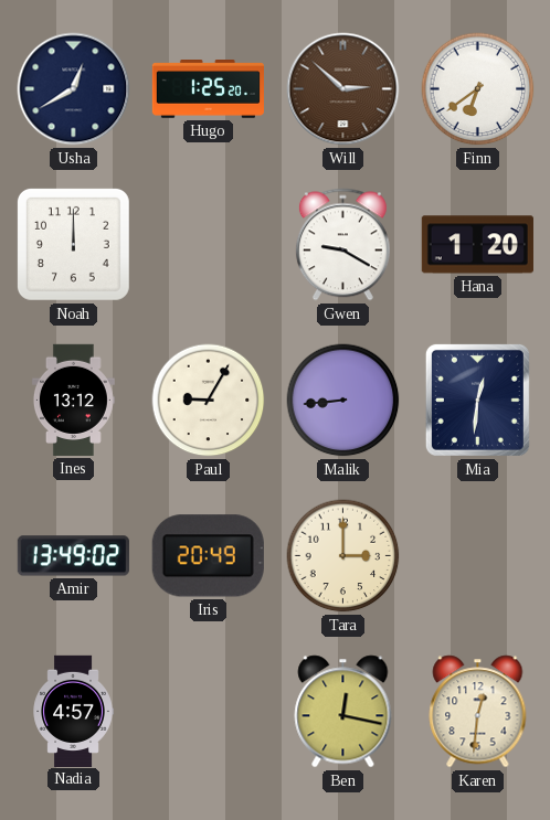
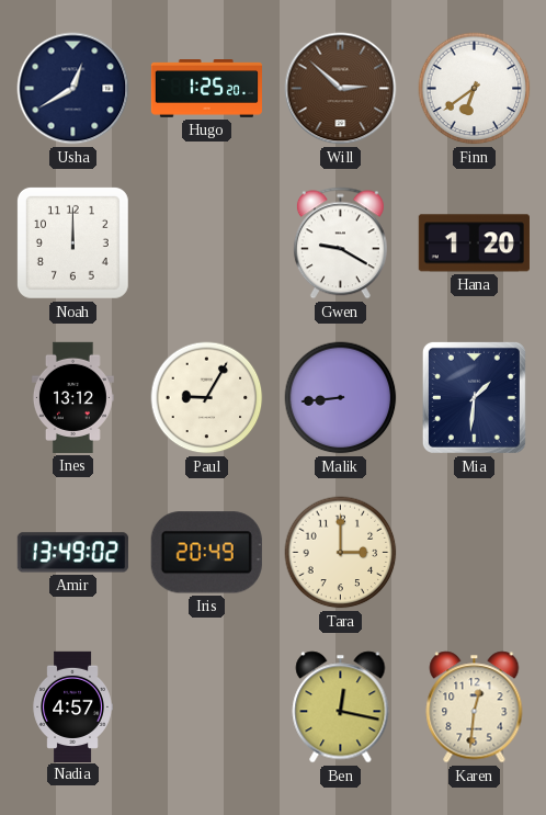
Mia: 12:31 -> 1:31 (474, 397)
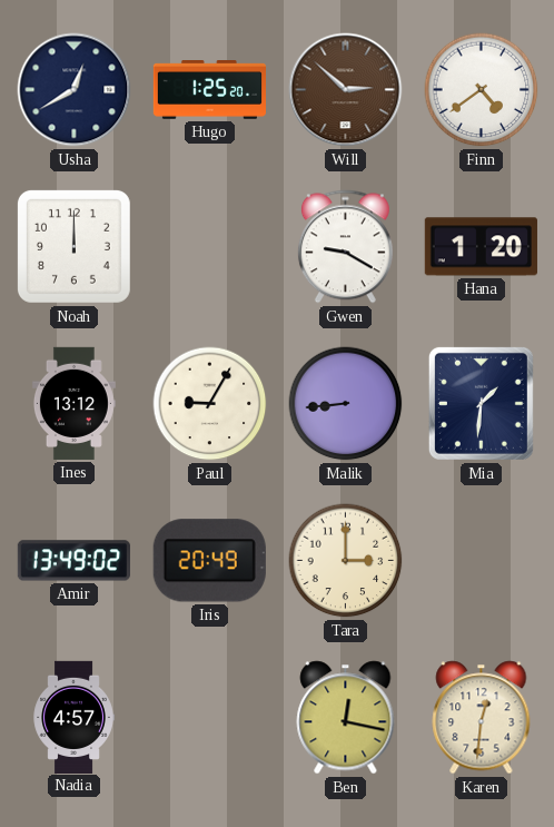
Finn: 6:39 -> 4:39 (482, 90)
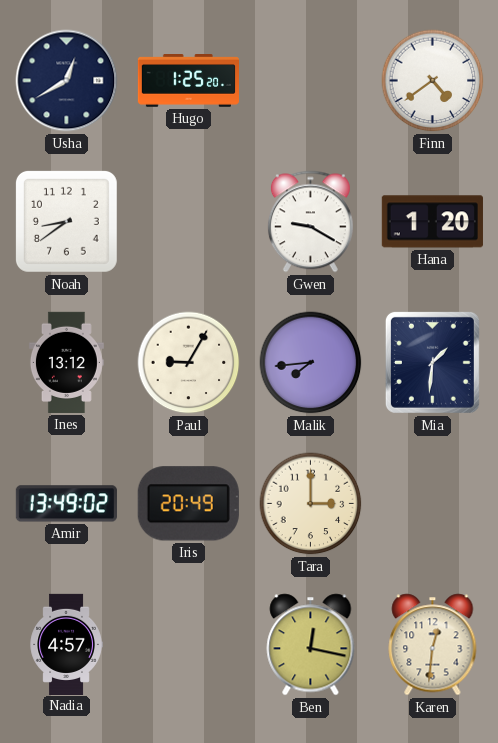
Will: 2:52 -> none (346, 90)
Noah: 12:00 -> 8:39 (66, 221)
Malik: 8:44 -> 7:44 (311, 363)
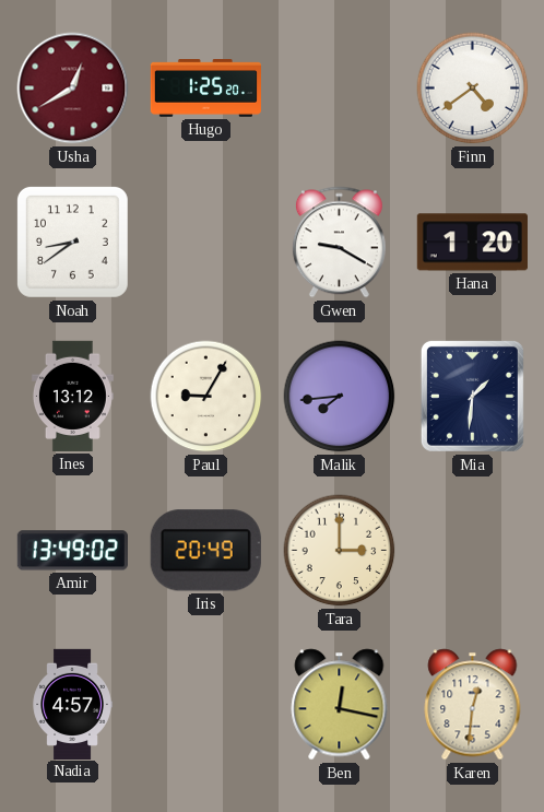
Usha dial: navy -> burgundy (73, 89)
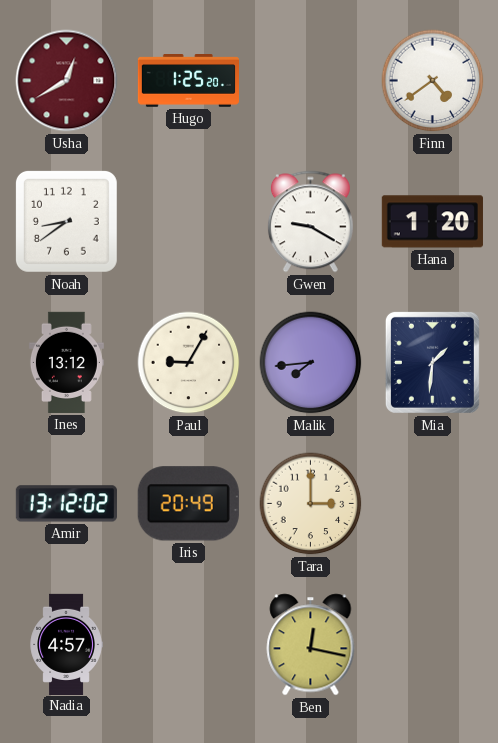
Amir: 13:49 -> 13:12 (66, 504)
Karen: 12:31 -> none (473, 705)
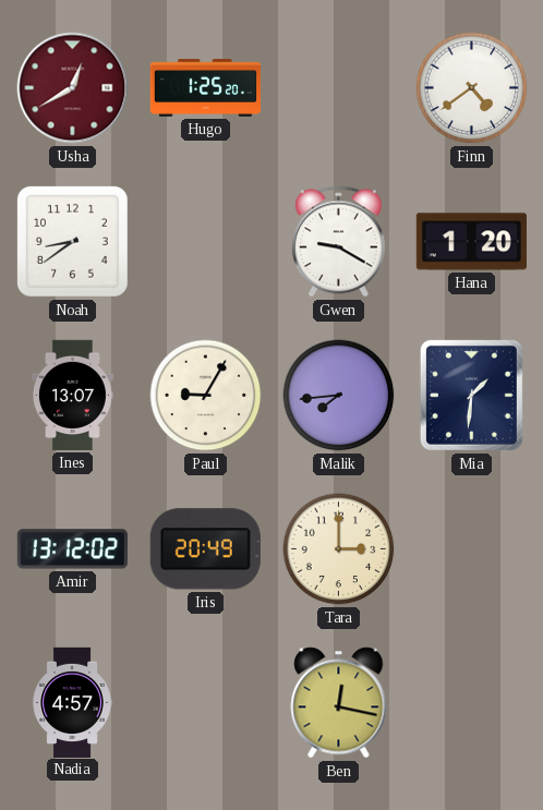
Ines: 13:12 -> 13:07 (72, 395)
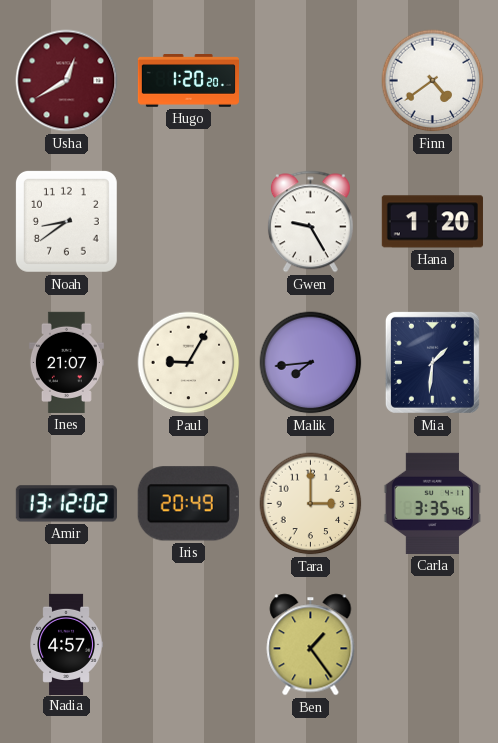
Hugo: 1:25 -> 1:20 (188, 81)
Gwen: 9:20 -> 9:25 (310, 222)
Ines: 13:07 -> 21:07 (66, 362)
Carla: none -> 3:35 (432, 503)
Ben: 12:17 -> 1:24 (311, 645)
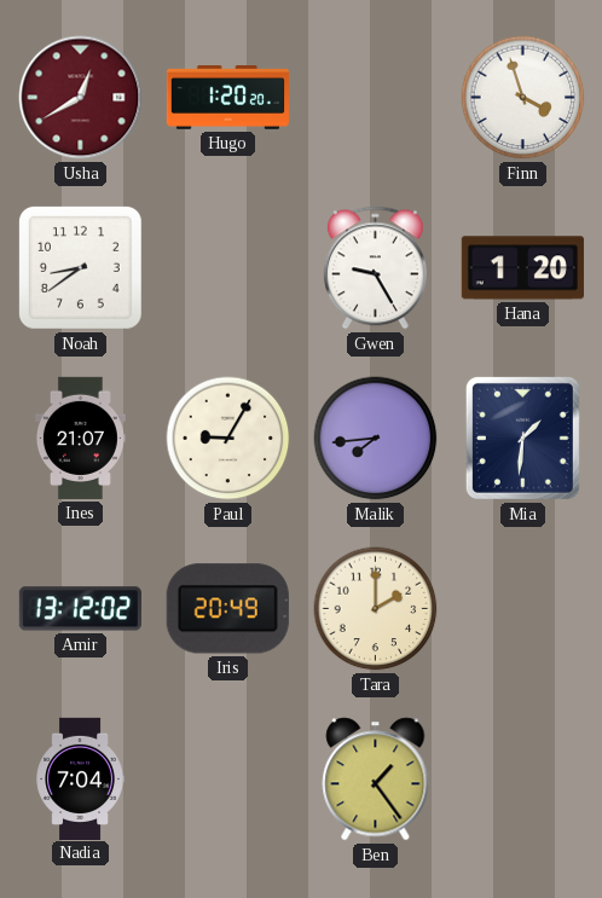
Finn: 4:39 -> 3:57 (523, 98)
Tara: 3:00 -> 2:00 (376, 609)
Carla: 3:35 -> none (432, 503)
Nadia: 4:57 -> 7:04 (80, 778)
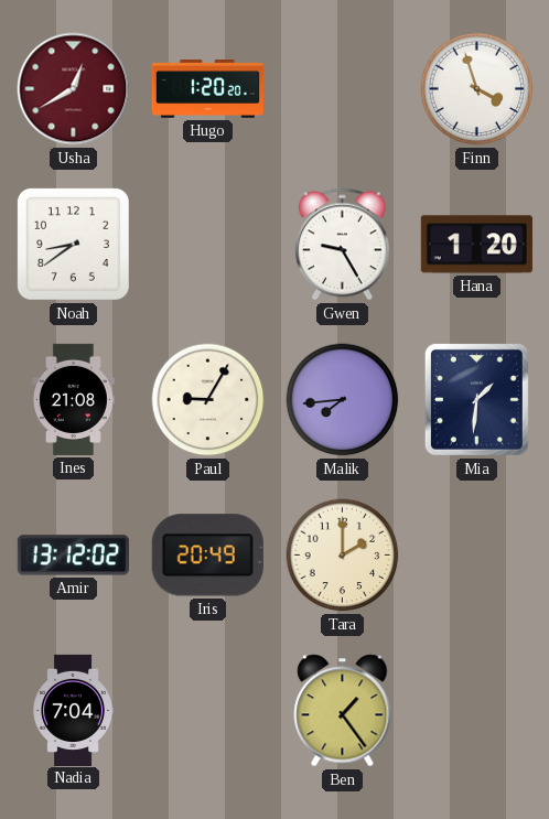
Ines: 21:07 -> 21:08 (73, 399)
